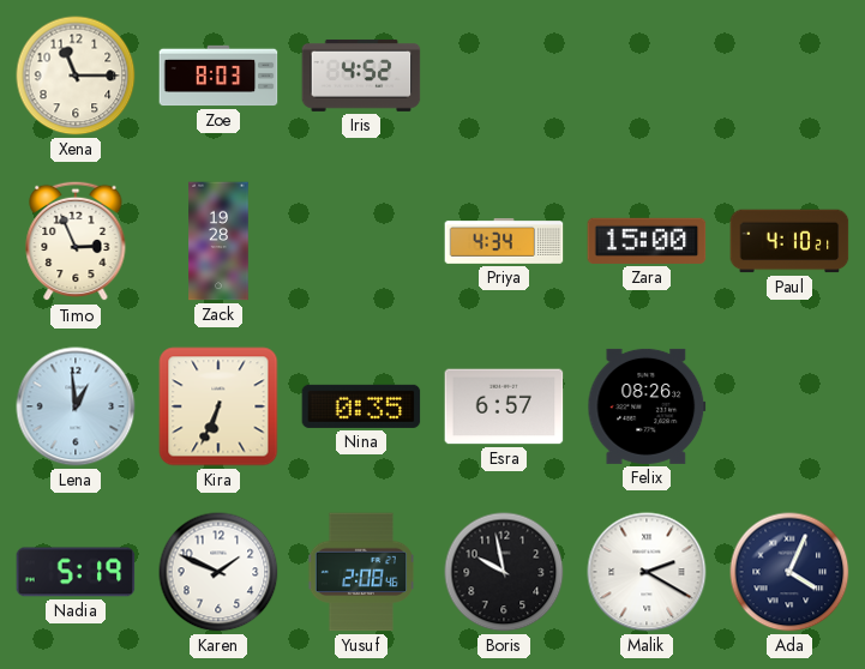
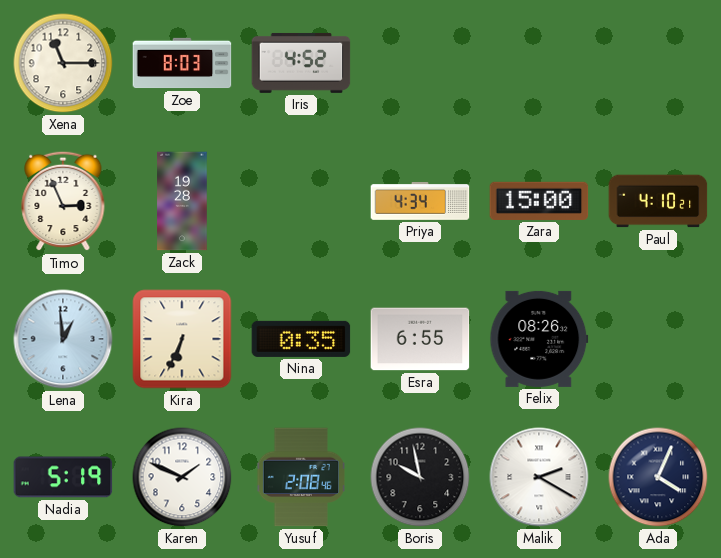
Esra: 6:57 -> 6:55 (420, 339)
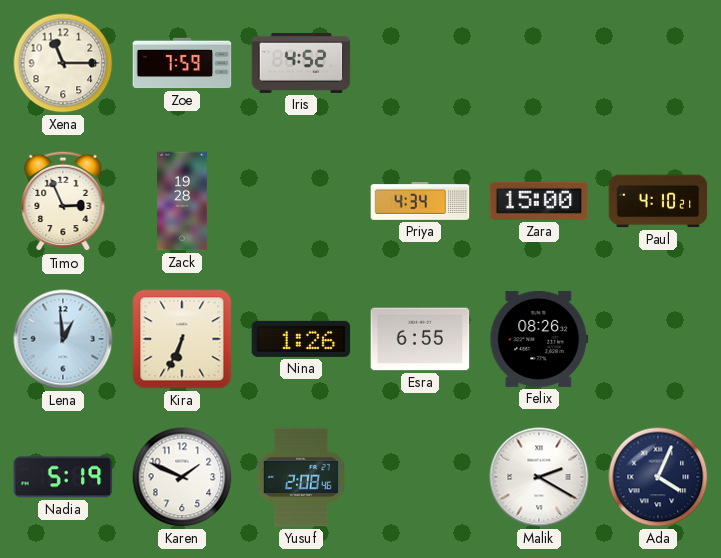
Zoe: 8:03 -> 7:59 (182, 63)
Nina: 0:35 -> 1:26 (301, 339)
Boris: 9:58 -> none (420, 477)
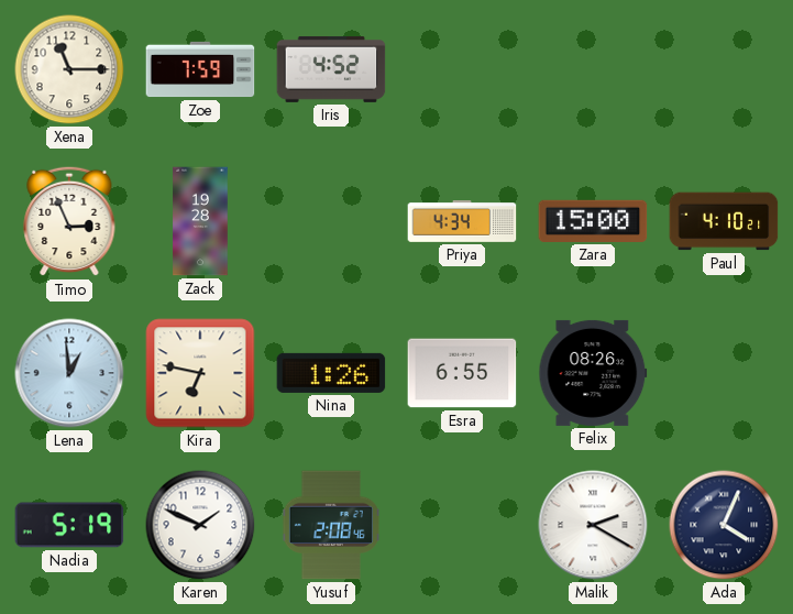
Kira: 6:34 -> 6:47 (200, 373)
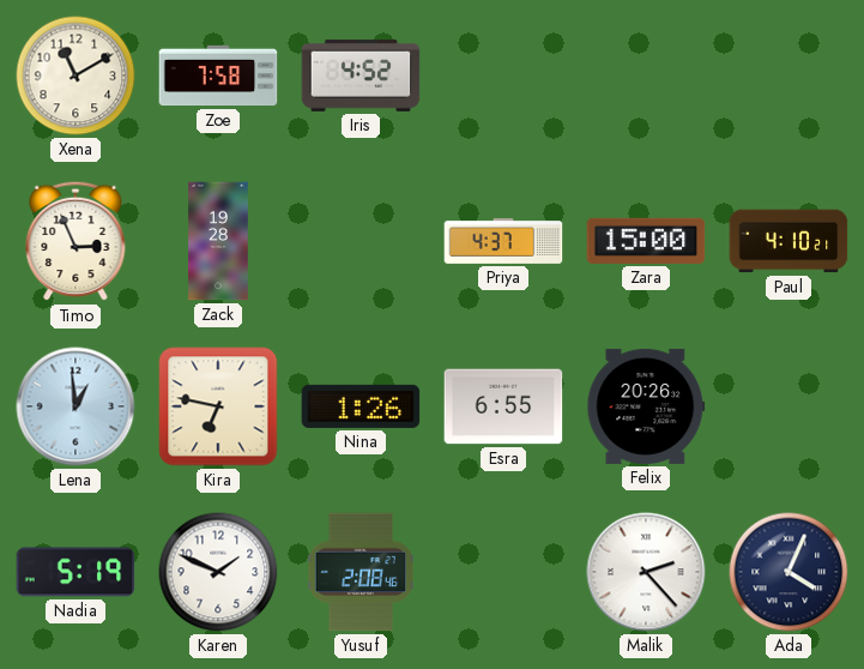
Xena: 11:15 -> 11:10 (75, 76)
Zoe: 7:59 -> 7:58 (218, 76)
Priya: 4:34 -> 4:37 (503, 242)
Felix: 08:26 -> 20:26 (646, 406)
Malik: 2:20 -> 2:23 (646, 572)
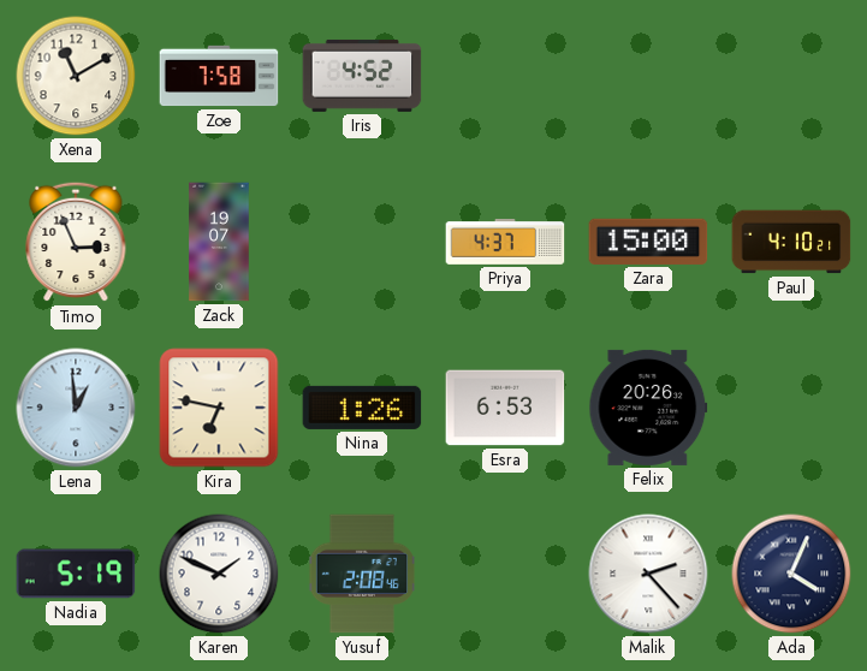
Zack: 19:28 -> 19:07 (219, 242)
Esra: 6:55 -> 6:53 (505, 408)
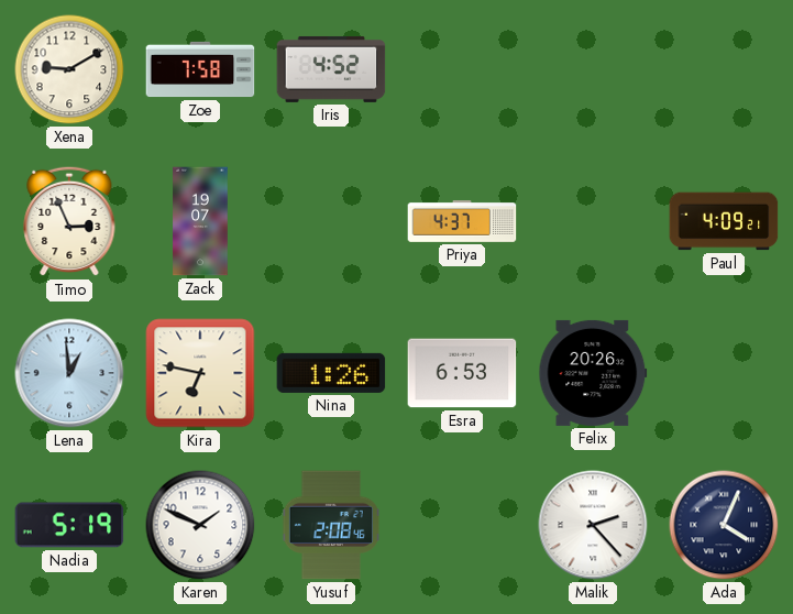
Xena: 11:10 -> 9:10 (69, 69)
Zara: 15:00 -> none (648, 242)
Paul: 4:10 -> 4:09 (724, 221)
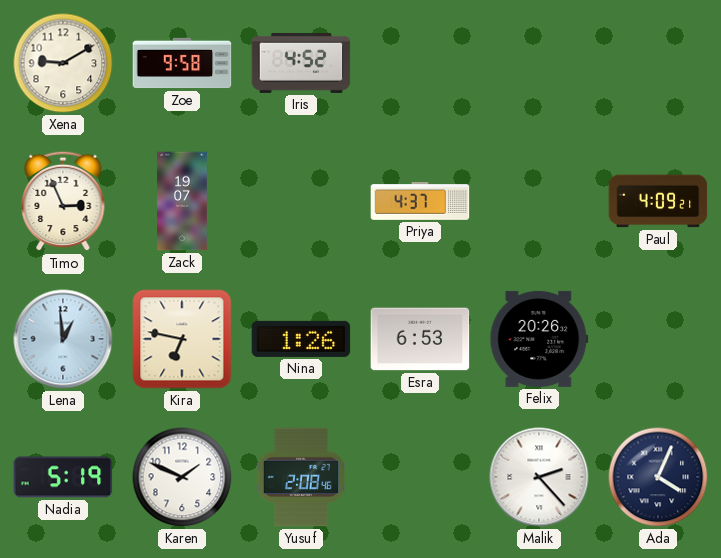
Zoe: 7:58 -> 9:58 (182, 63)
